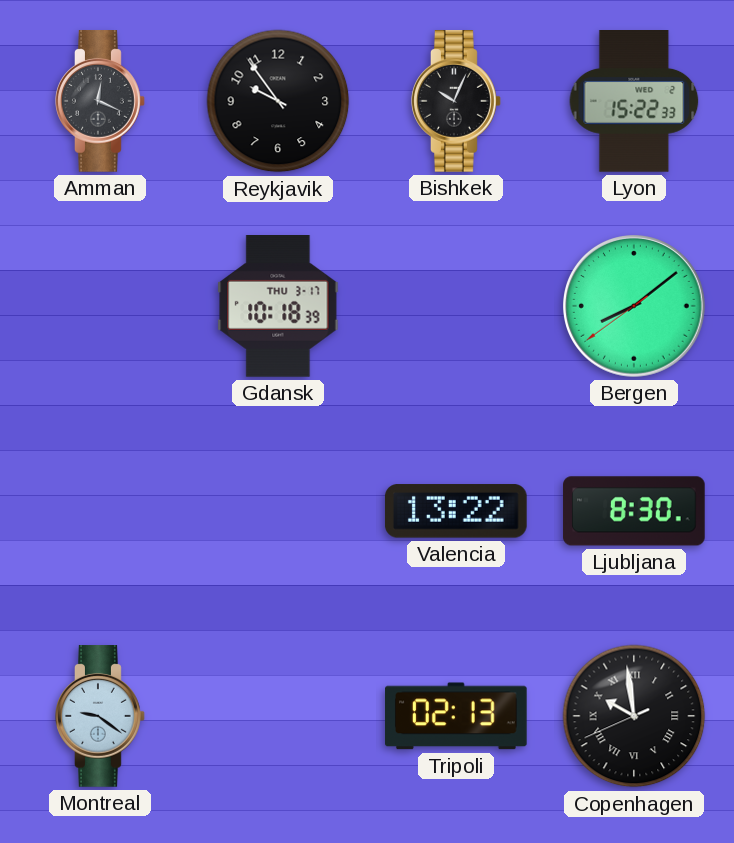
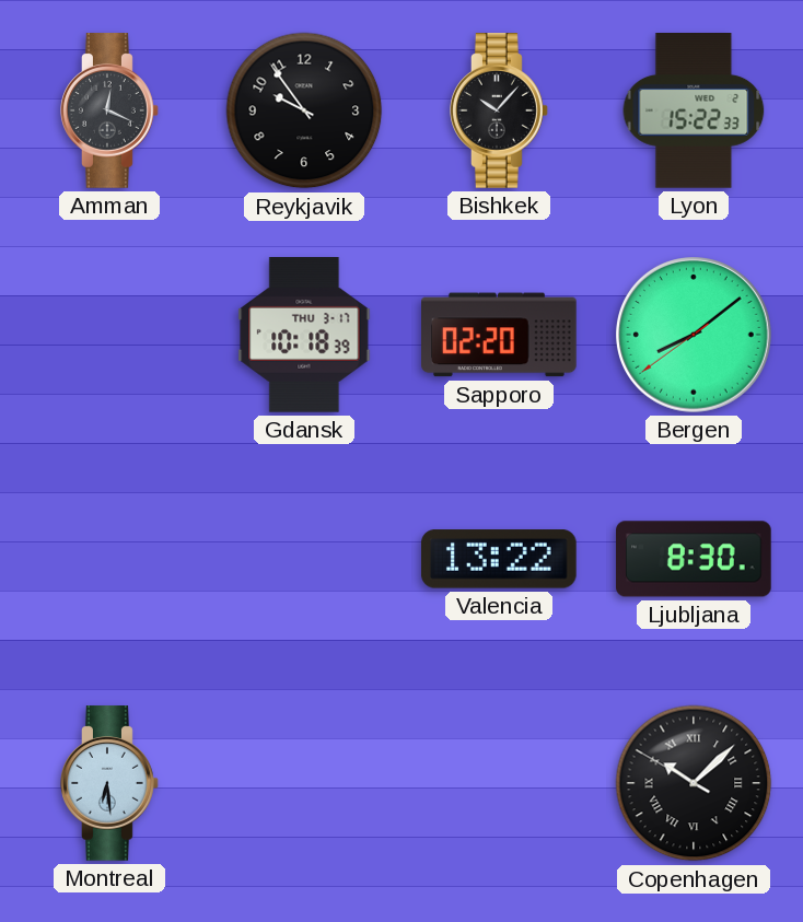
Bishkek: 10:04 -> 10:07 (499, 110)
Sapporo: none -> 02:20 (500, 335)
Montreal: 9:21 -> 6:29 (109, 783)
Tripoli: 02:13 -> none (457, 716)
Copenhagen: 9:58 -> 10:07 (694, 783)
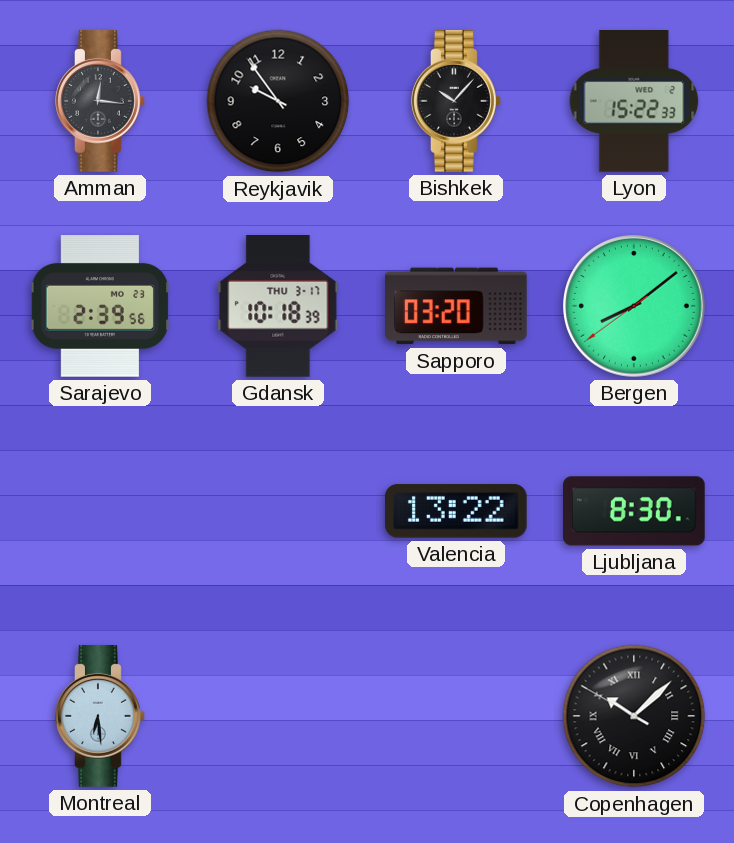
Amman: 12:19 -> 12:16 (100, 101)
Sarajevo: none -> 2:39 (100, 306)
Sapporo: 02:20 -> 03:20 (457, 306)
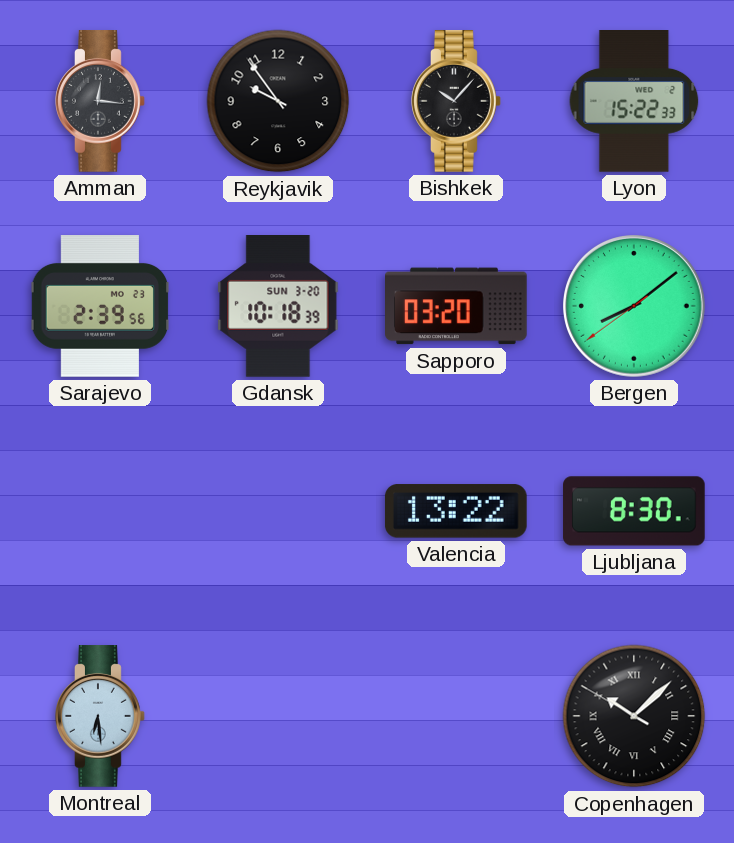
Gdansk date: THU 3-17 -> SUN 3-20 (278, 307)
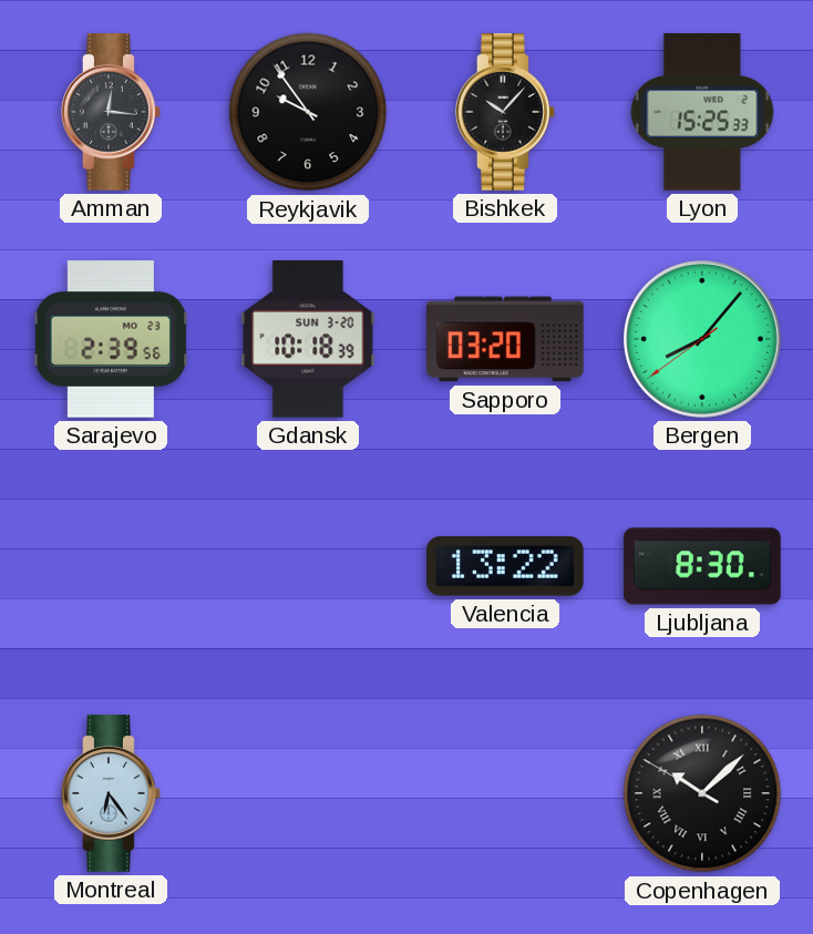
Lyon: 15:22 -> 15:25 (702, 112)
Bergen: 8:08 -> 8:06 (703, 340)
Montreal: 6:29 -> 6:24 (111, 793)
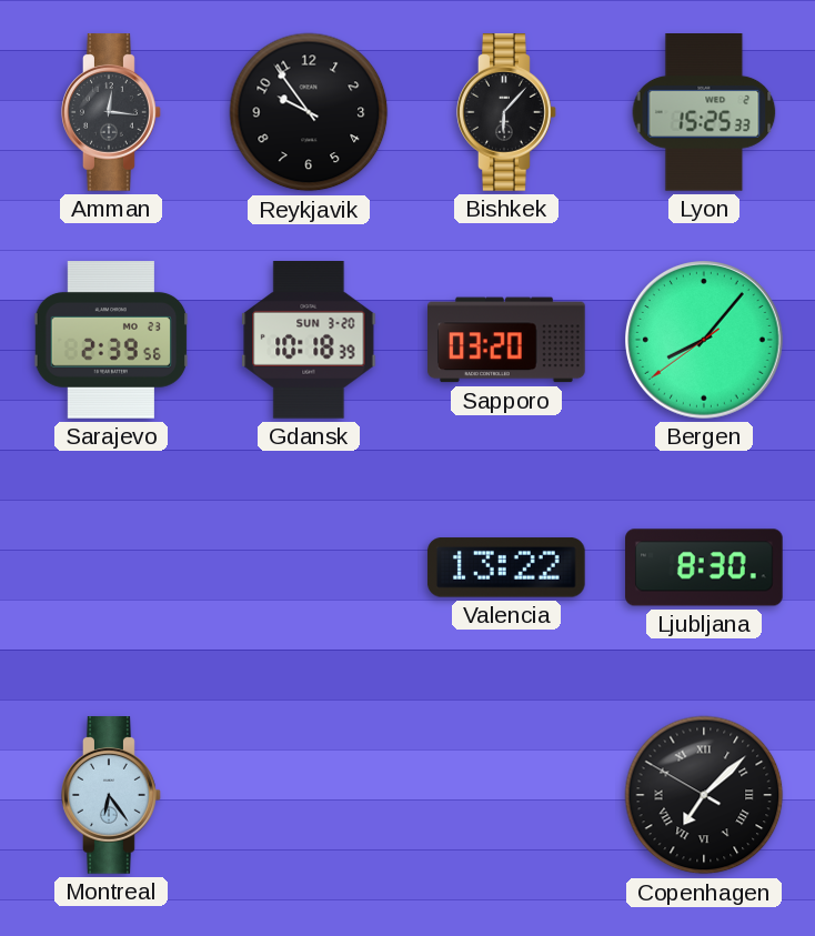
Bishkek: 10:07 -> 6:07 (506, 112)
Copenhagen: 10:07 -> 7:07 (704, 795)
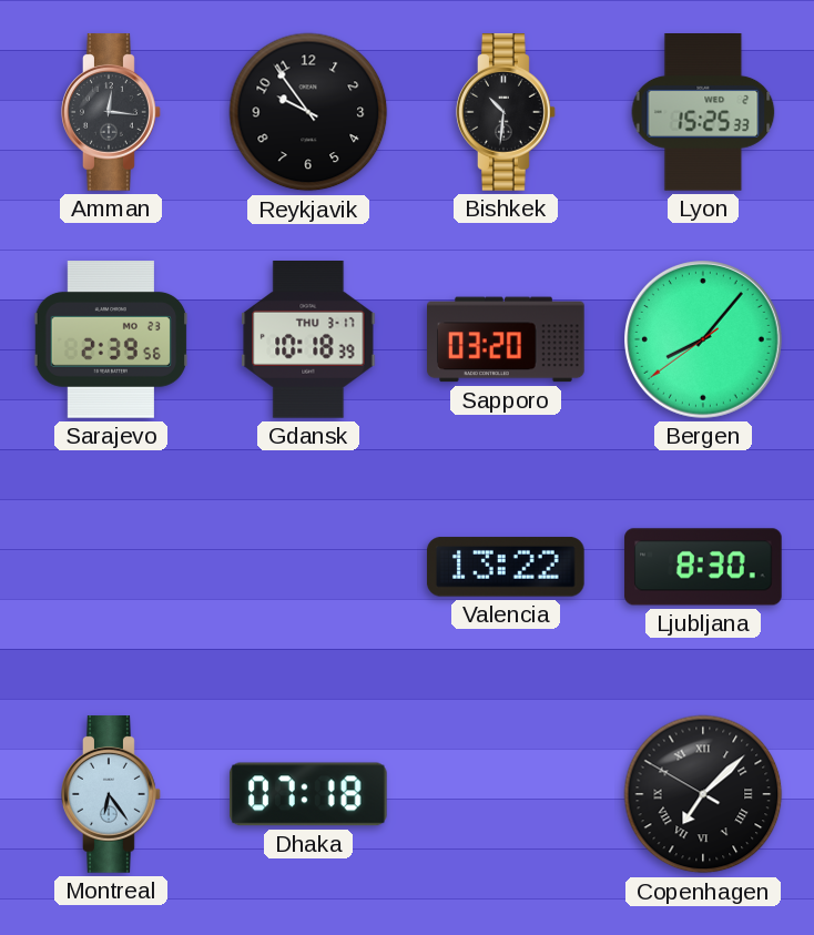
Bishkek: 6:07 -> 10:31 (506, 112)
Gdansk date: SUN 3-20 -> THU 3-17 (308, 341)
Dhaka: none -> 07:18 (308, 794)
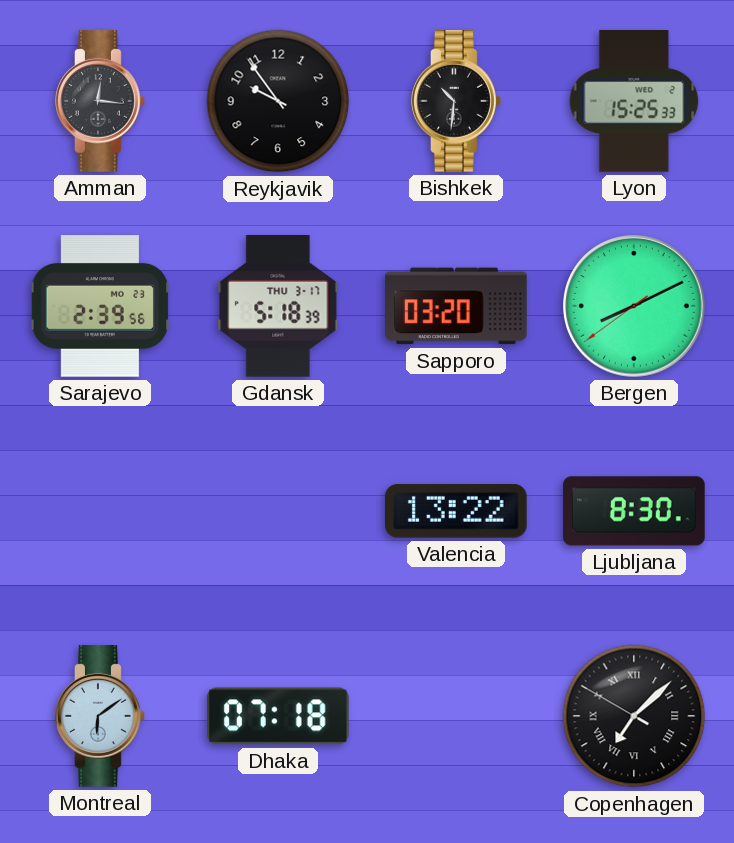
Gdansk: 10:18 -> 5:18 (278, 307)
Bergen: 8:06 -> 8:10 (635, 307)
Montreal: 6:24 -> 6:09 (100, 716)
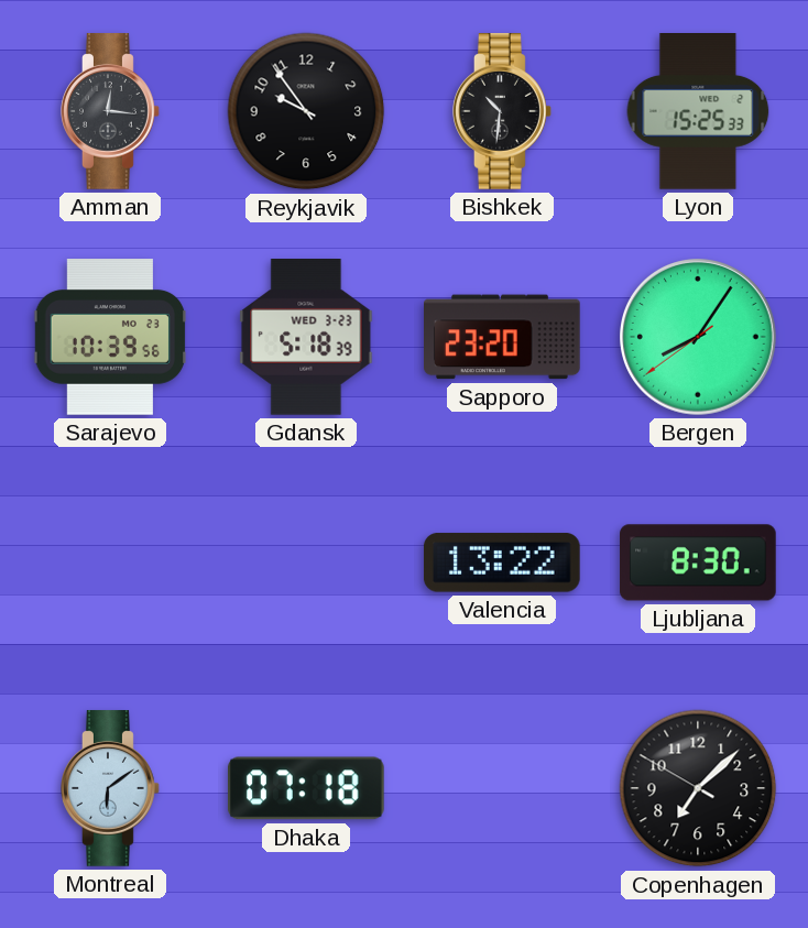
Sarajevo: 2:39 -> 10:39 (110, 337)
Gdansk date: THU 3-17 -> WED 3-23 (306, 338)
Sapporo: 03:20 -> 23:20 (503, 337)
Bergen: 8:10 -> 8:05 (699, 338)
Copenhagen numerals: Roman -> Arabic (698, 788)
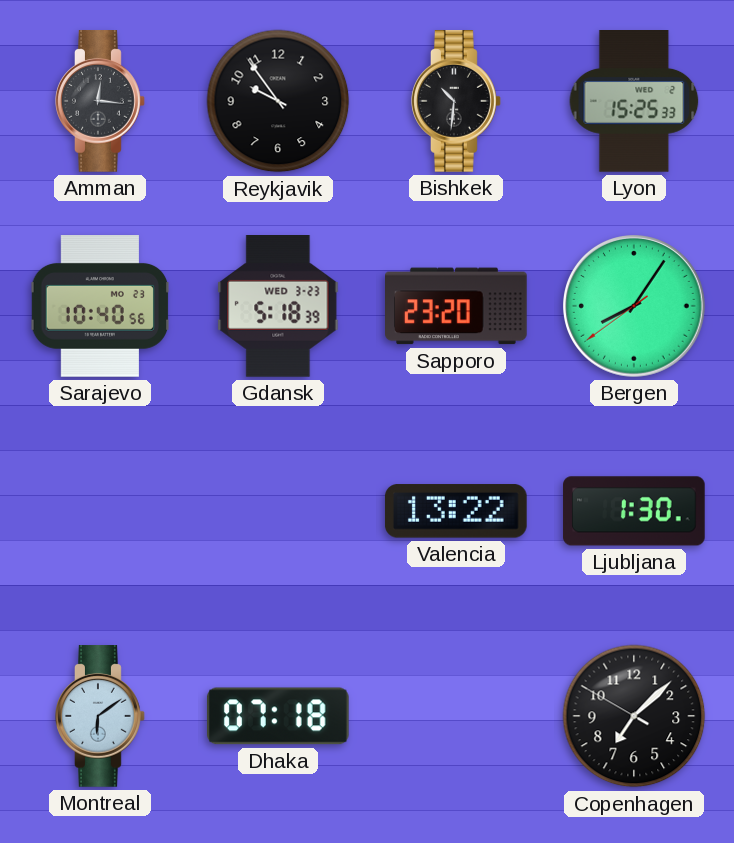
Sarajevo: 10:39 -> 10:40 (100, 306)
Ljubljana: 8:30 -> 1:30 (634, 511)
